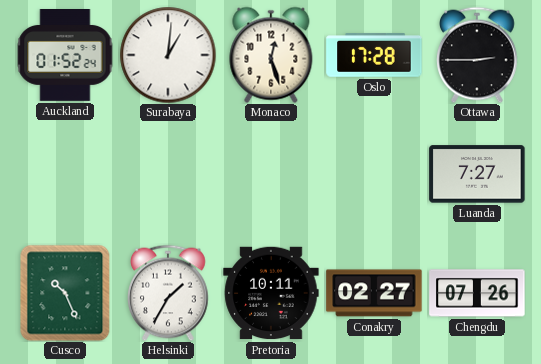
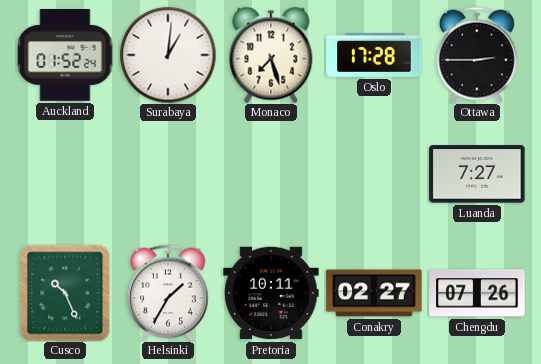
Monaco: 12:27 -> 7:27 (271, 55)
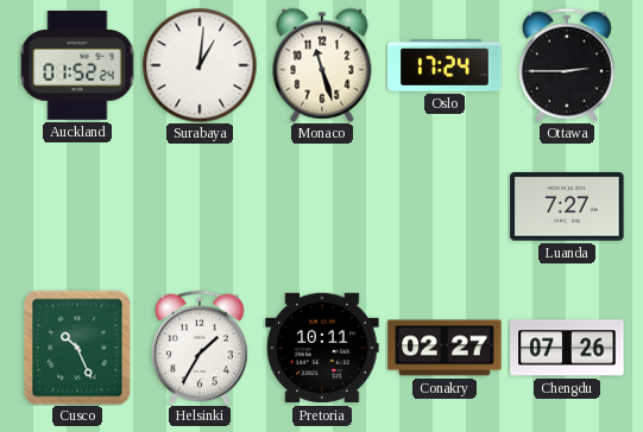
Monaco: 7:27 -> 11:27 (322, 65)
Oslo: 17:28 -> 17:24 (445, 65)
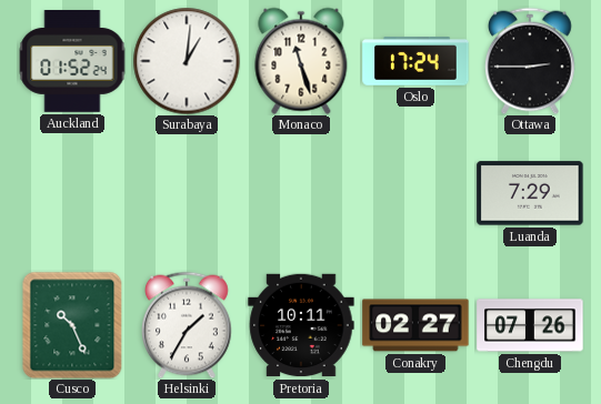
Luanda: 7:27 -> 7:29 (530, 193)
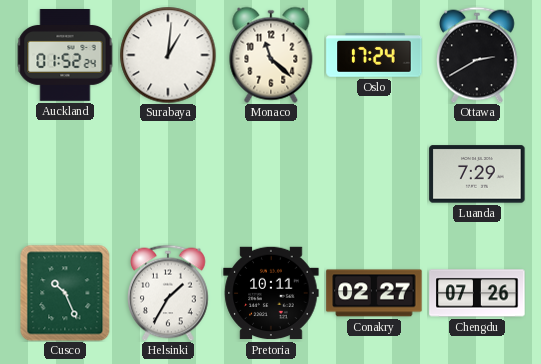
Monaco: 11:27 -> 11:22 (271, 55)
Ottawa: 2:45 -> 2:40 (478, 55)
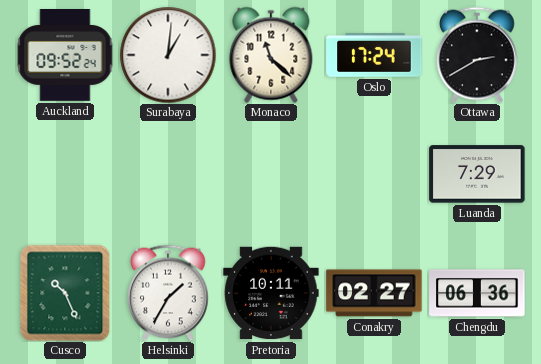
Auckland: 01:52 -> 09:52 (65, 56)
Chengdu: 07:26 -> 06:36 (477, 293)
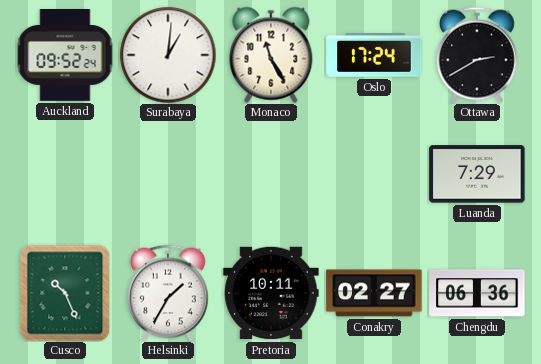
Monaco: 11:22 -> 11:25 (271, 55)
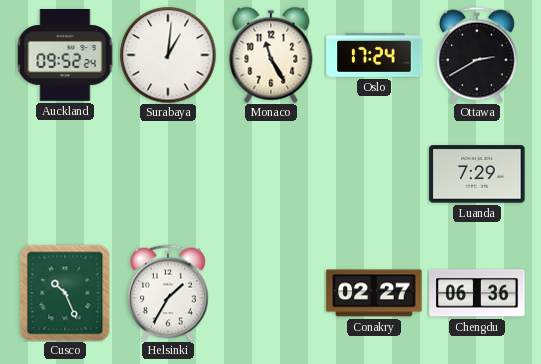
Pretoria: 10:11 -> none (271, 293)
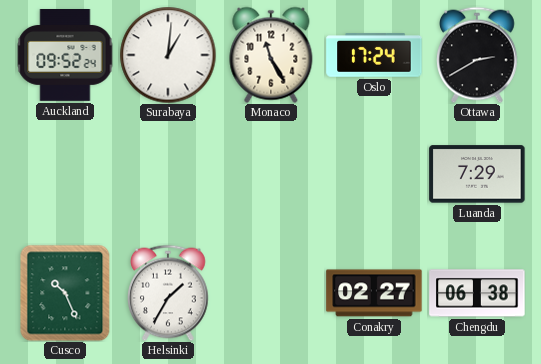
Chengdu: 06:36 -> 06:38 (477, 293)
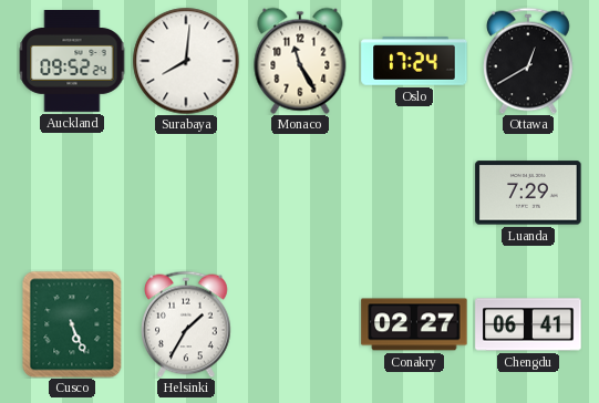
Surabaya: 1:01 -> 8:01 (186, 61)
Ottawa: 2:40 -> 12:40 (529, 61)
Cusco: 10:26 -> 5:26 (72, 324)
Chengdu: 06:38 -> 06:41 (528, 324)
